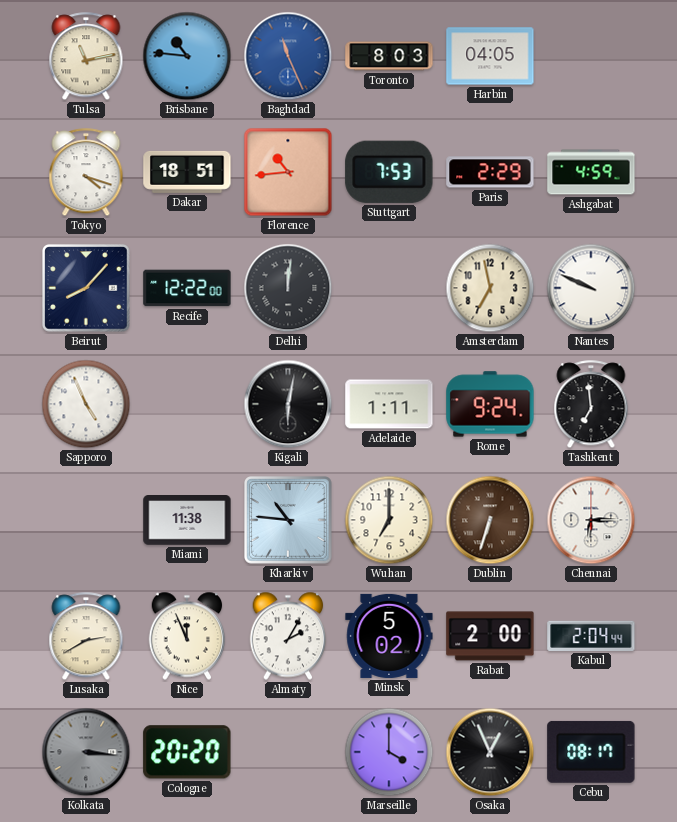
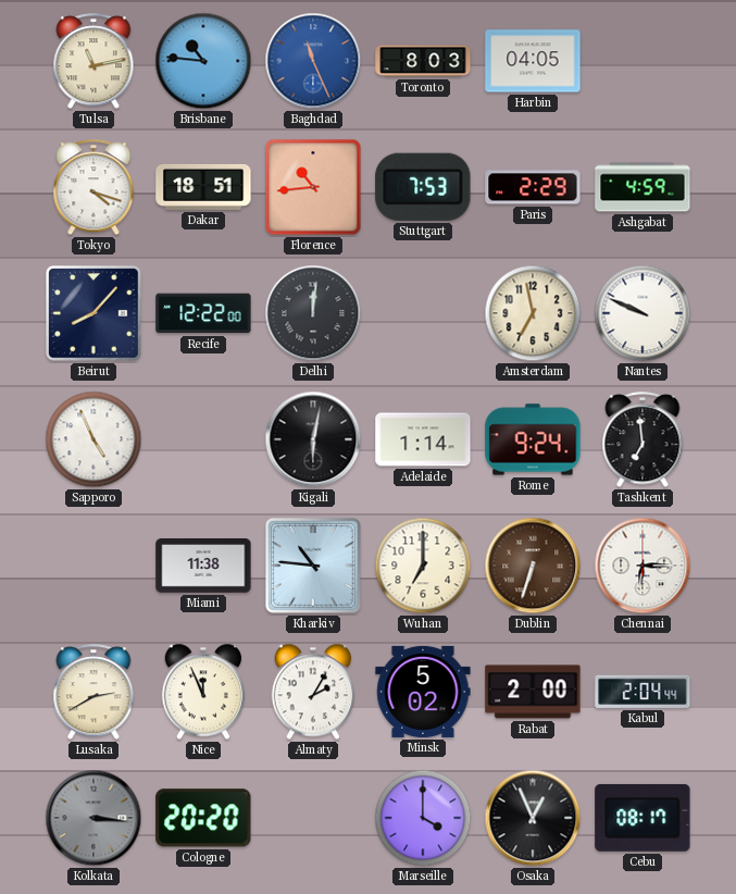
Adelaide: 1:11 -> 1:14 (423, 439)
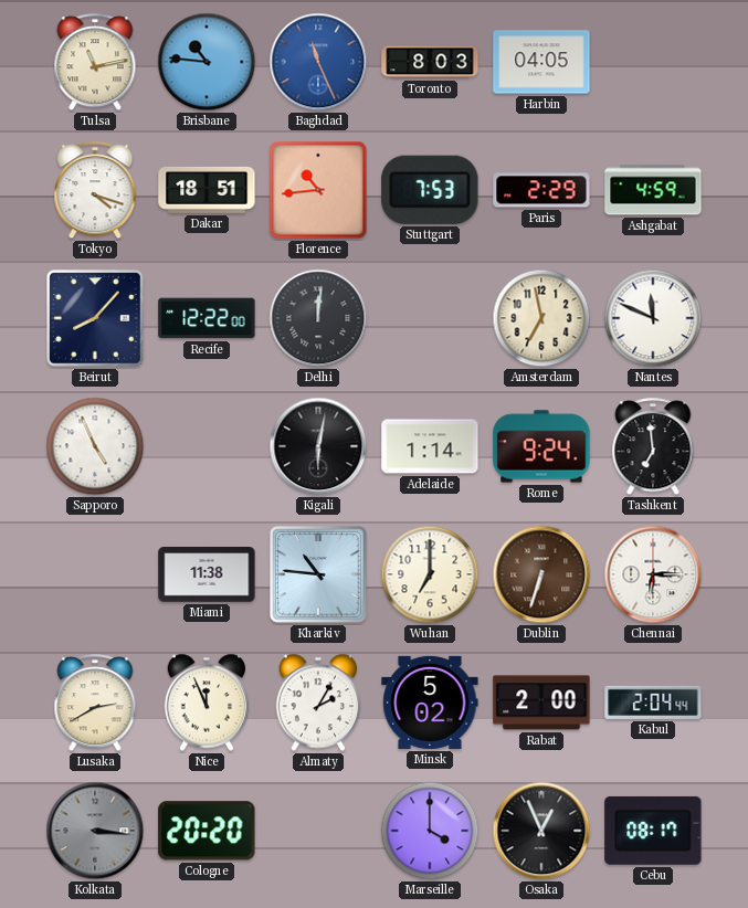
Nantes: 9:49 -> 11:49 (653, 318)
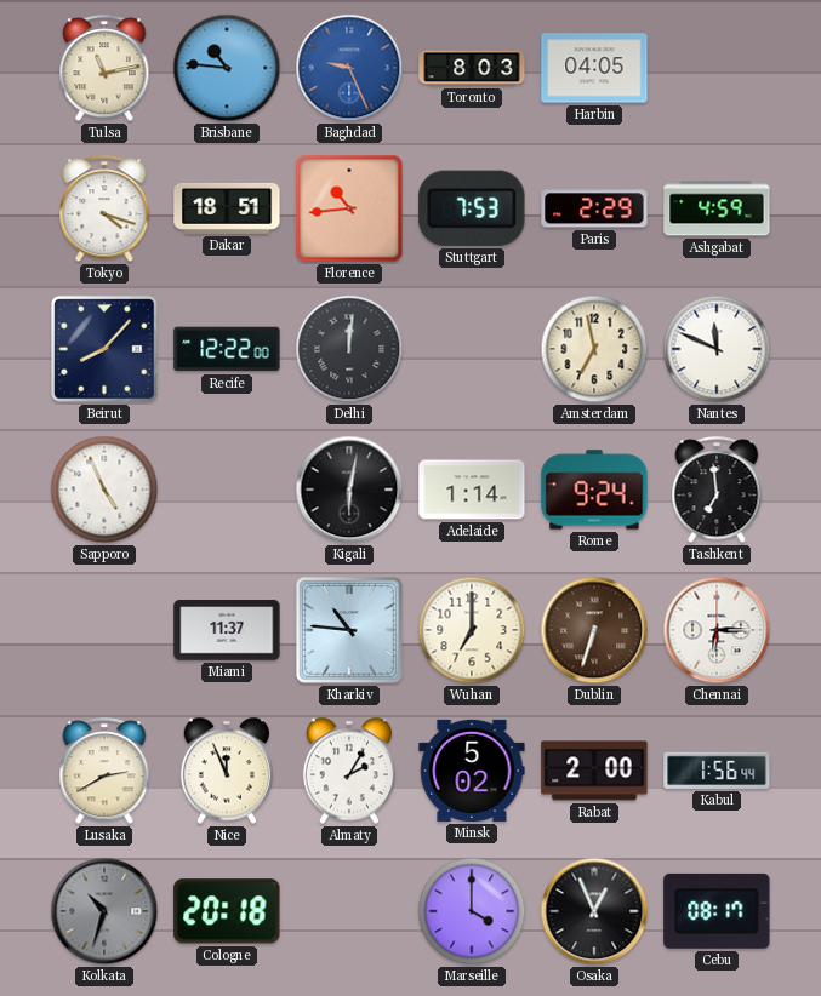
Baghdad: 11:26 -> 9:26 (349, 68)
Miami: 11:38 -> 11:37 (227, 630)
Kabul: 2:04 -> 1:56 (717, 771)
Kolkata: 3:16 -> 10:33 (104, 911)
Cologne: 20:20 -> 20:18 (227, 911)
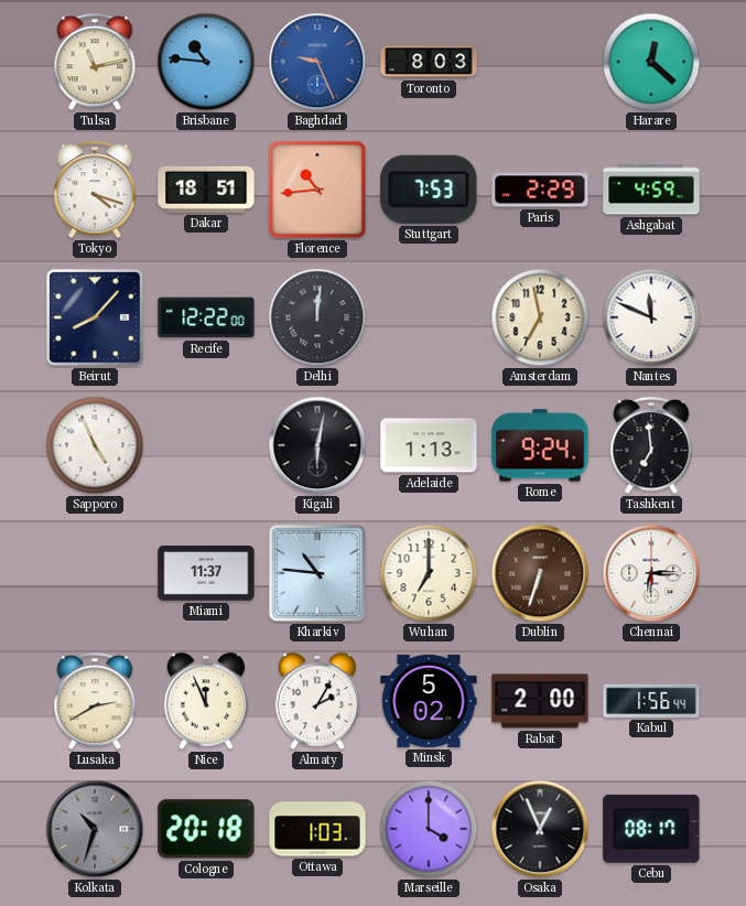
Harbin: 04:05 -> none (594, 68)
Harare: none -> 12:22 (651, 62)
Adelaide: 1:14 -> 1:13 (429, 445)
Ottawa: none -> 1:03 (317, 829)
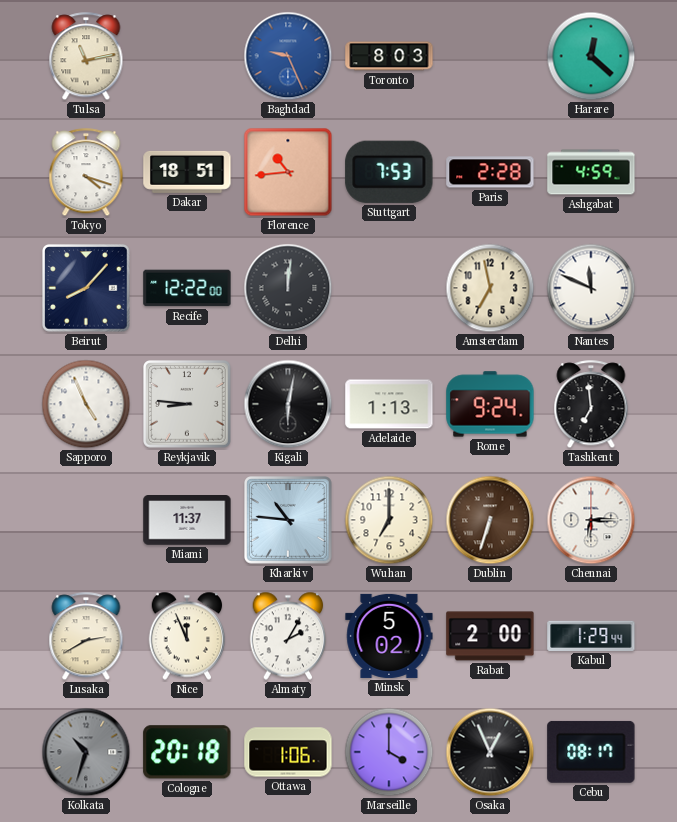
Brisbane: 10:46 -> none (206, 62)
Paris: 2:29 -> 2:28 (490, 172)
Reykjavik: none -> 8:46 (187, 404)
Kabul: 1:56 -> 1:29 (591, 636)
Ottawa: 1:03 -> 1:06 (288, 752)
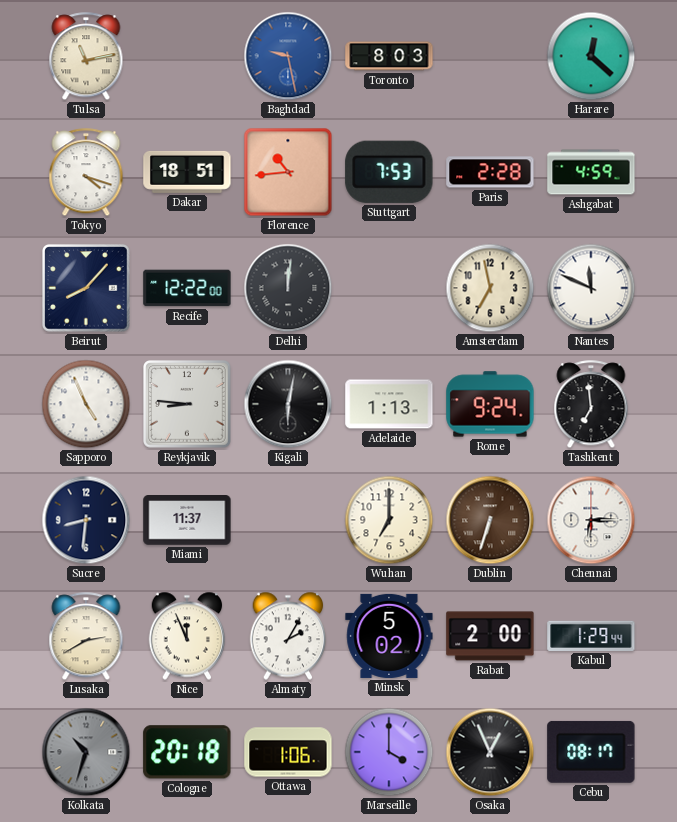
Baghdad: 9:26 -> 9:28 (288, 56)
Sucre: none -> 8:31 (86, 520)
Kharkiv: 10:46 -> none (288, 520)
